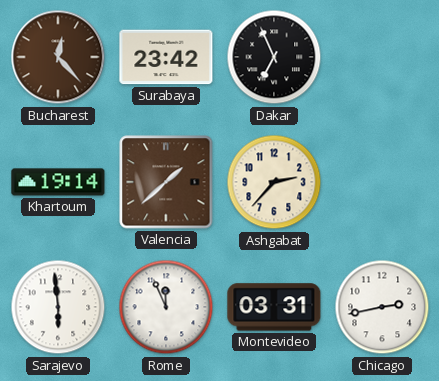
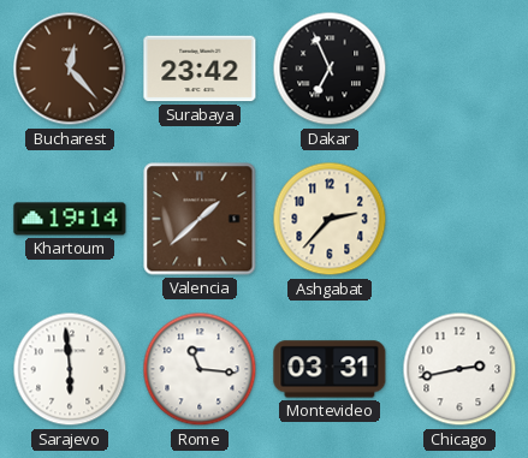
Rome: 11:56 -> 11:16 (200, 369)
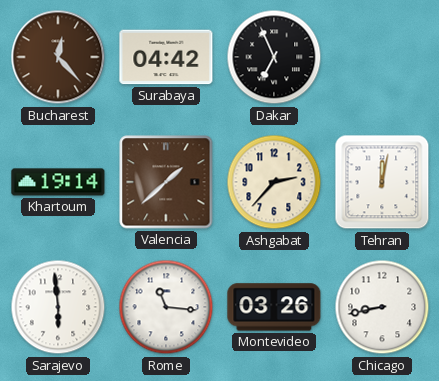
Surabaya: 23:42 -> 04:42 (166, 57)
Tehran: none -> 12:02 (382, 182)
Montevideo: 03:31 -> 03:26 (274, 307)
Chicago: 2:43 -> 8:43 (382, 307)
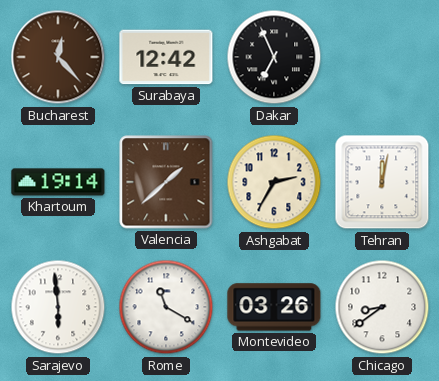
Surabaya: 04:42 -> 12:42 (166, 57)
Ashgabat: 2:37 -> 2:35 (274, 182)
Rome: 11:16 -> 11:20 (166, 307)
Chicago: 8:43 -> 8:39 (382, 307)
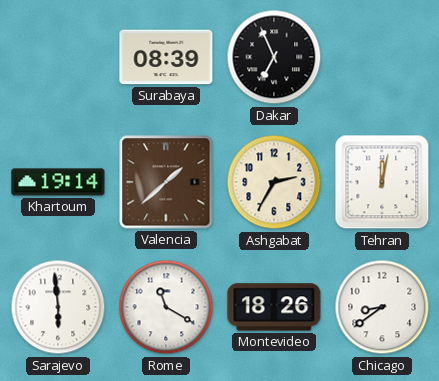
Bucharest: 12:23 -> none (58, 57)
Surabaya: 12:42 -> 08:39 (166, 57)
Montevideo: 03:26 -> 18:26 (274, 307)
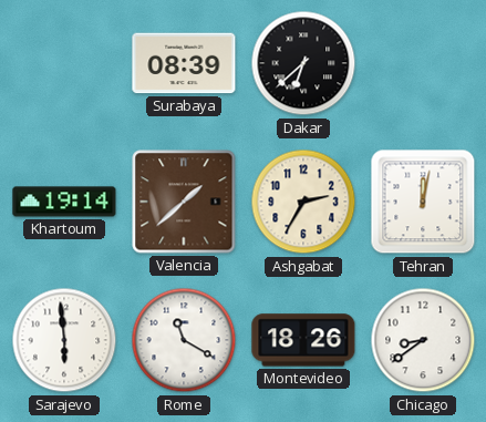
Dakar: 6:56 -> 6:38 (303, 63)
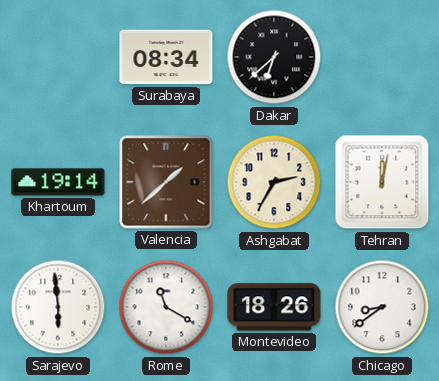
Surabaya: 08:39 -> 08:34 (166, 57)
